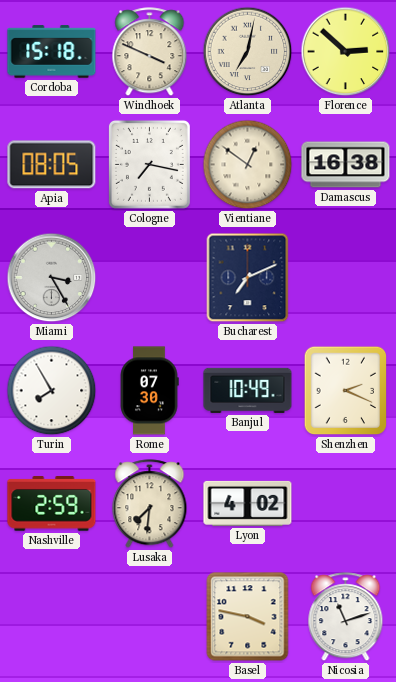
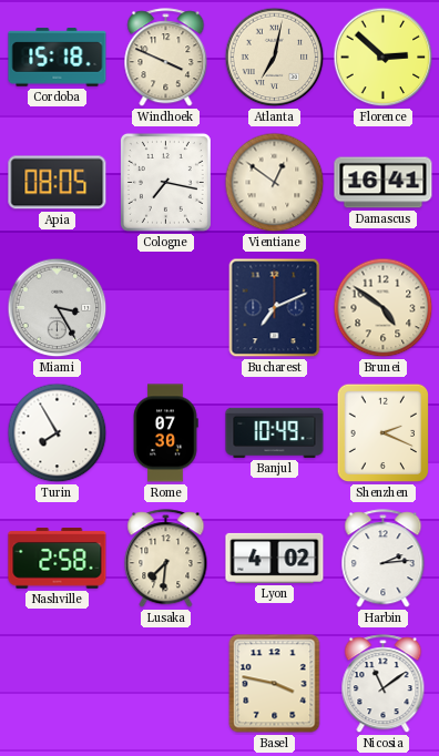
Damascus: 16:38 -> 16:41 (384, 183)
Brunei: none -> 4:51 (384, 308)
Nashville: 2:59 -> 2:58 (58, 559)
Harbin: none -> 2:14 (384, 559)
Nicosia: 11:12 -> 11:09 (384, 684)
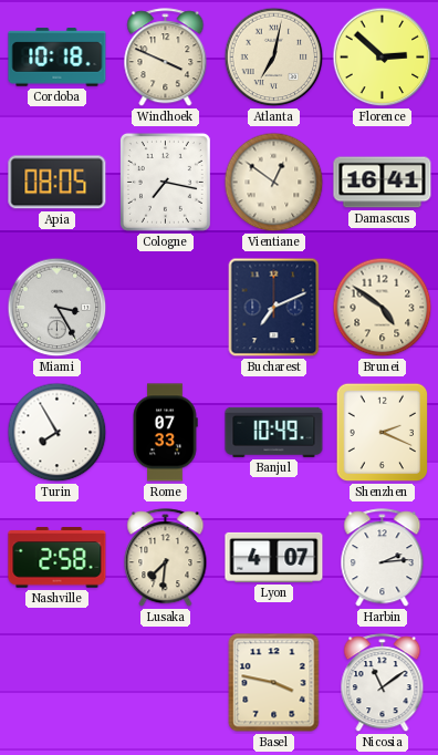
Cordoba: 15:18 -> 10:18 (58, 58)
Rome: 07:30 -> 07:33 (165, 433)
Lyon: 4:02 -> 4:07 (274, 557)
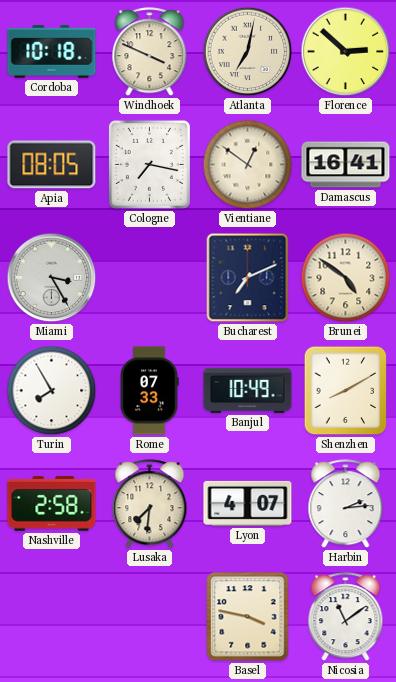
Shenzhen: 2:19 -> 8:10 (346, 391)
